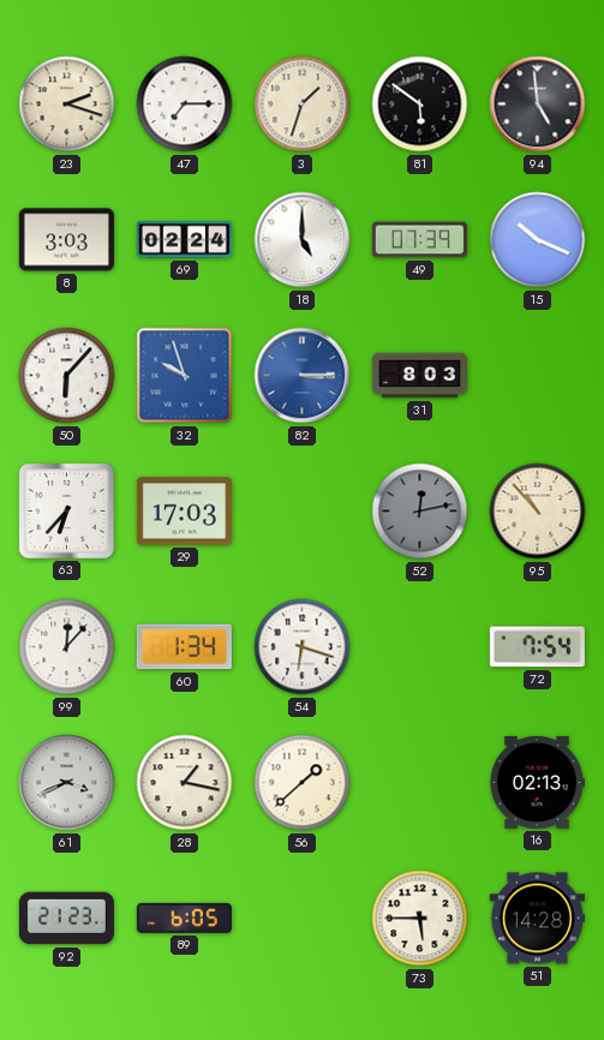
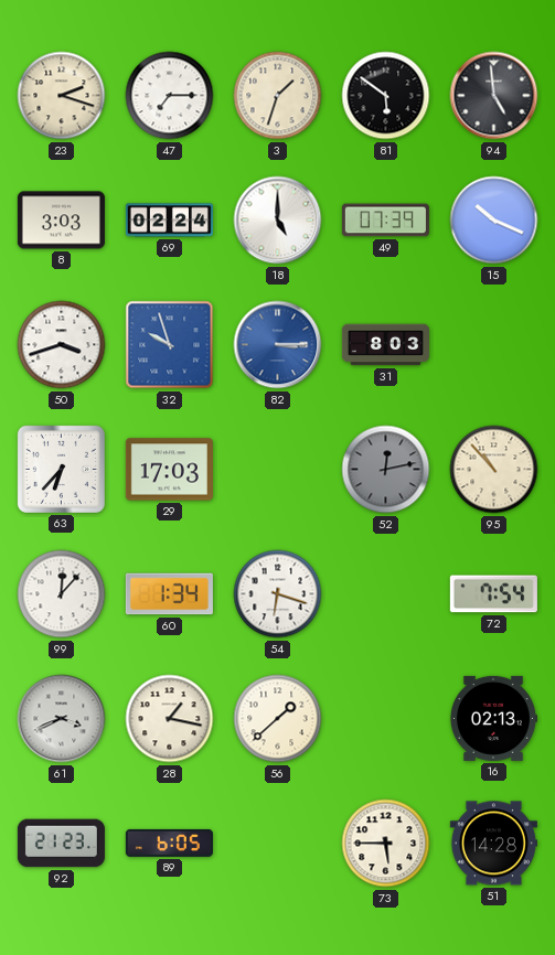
50: 6:07 -> 3:42 (62, 345)
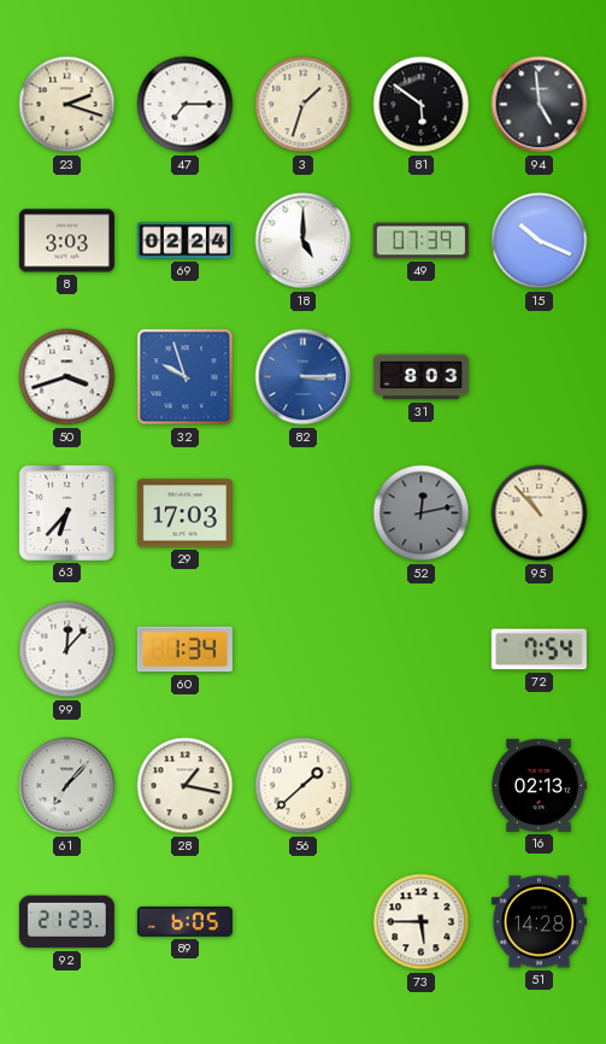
54: 6:18 -> none (278, 594)
61: 3:41 -> 7:07 (67, 786)
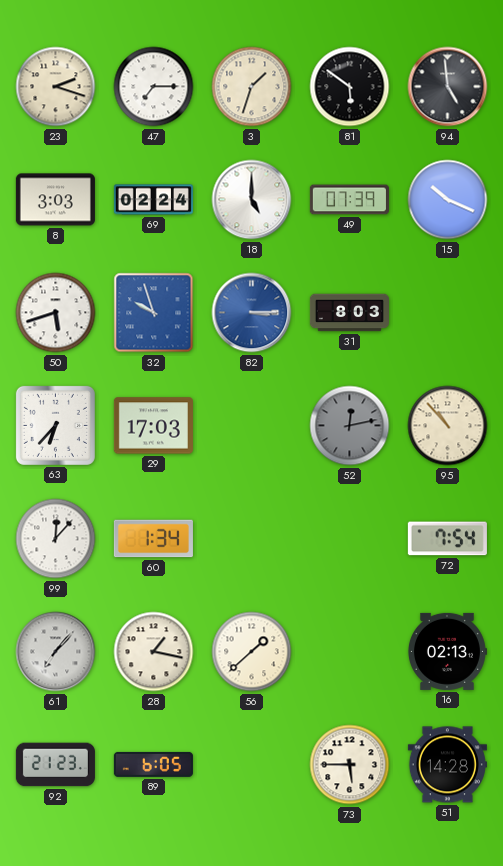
50: 3:42 -> 5:42 (56, 313)
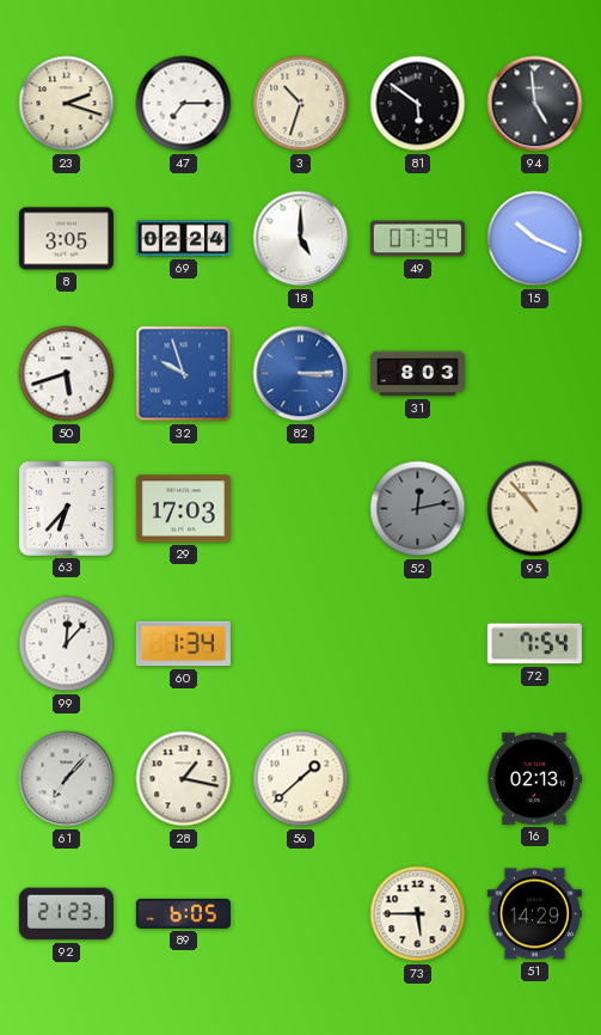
3: 1:33 -> 10:33 (301, 104)
8: 3:03 -> 3:05 (66, 239)
51: 14:28 -> 14:29 (534, 914)
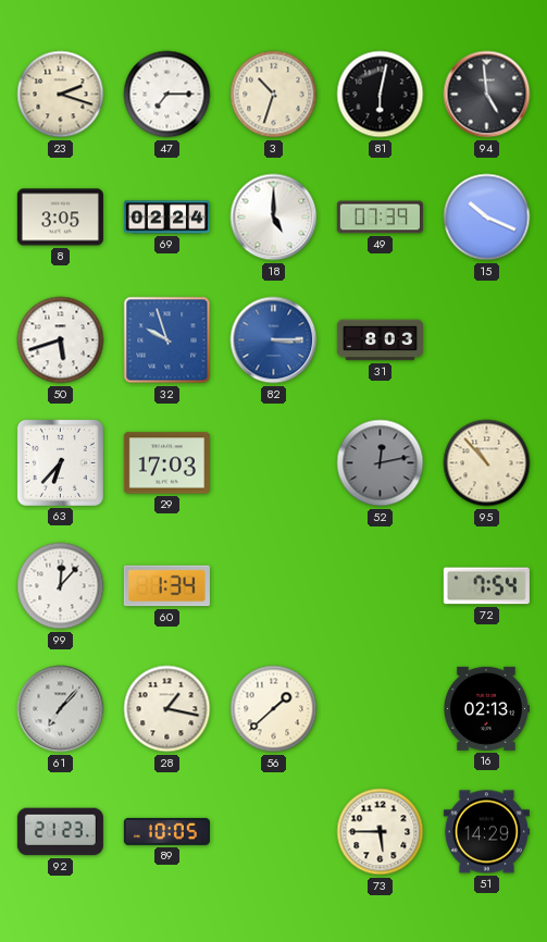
81: 5:51 -> 6:02 (381, 95)
89: 6:05 -> 10:05 (166, 831)
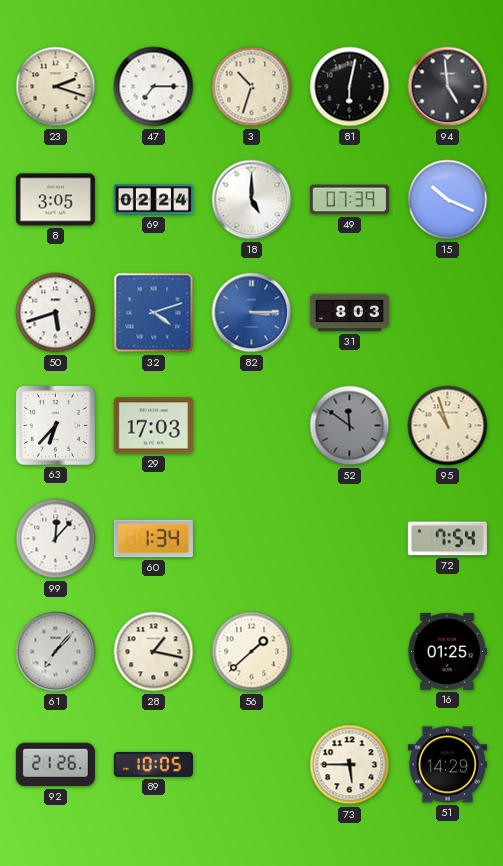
32: 9:57 -> 4:12 (154, 313)
52: 12:13 -> 11:51 (350, 426)
95: 10:53 -> 10:57 (448, 426)
16: 02:13 -> 01:25 (447, 651)
92: 21:23 -> 21:26 (55, 765)
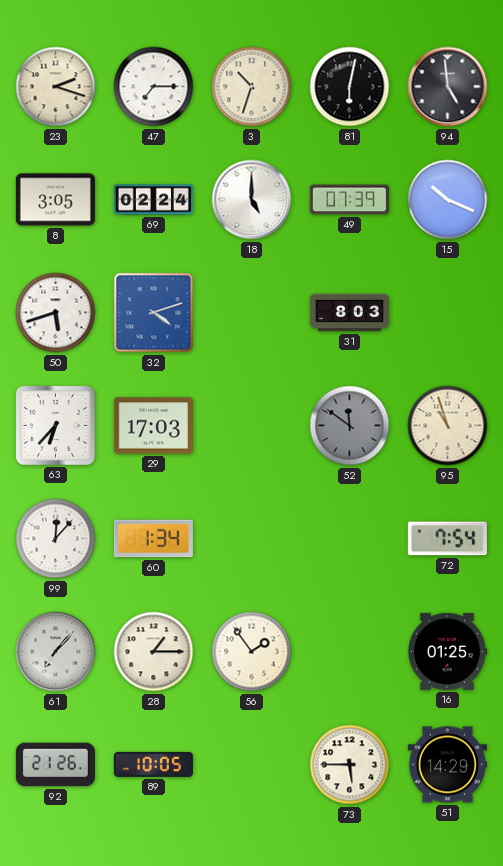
82: 3:15 -> none (252, 313)
28: 1:17 -> 1:15 (154, 652)
56: 1:38 -> 1:54 (252, 652)
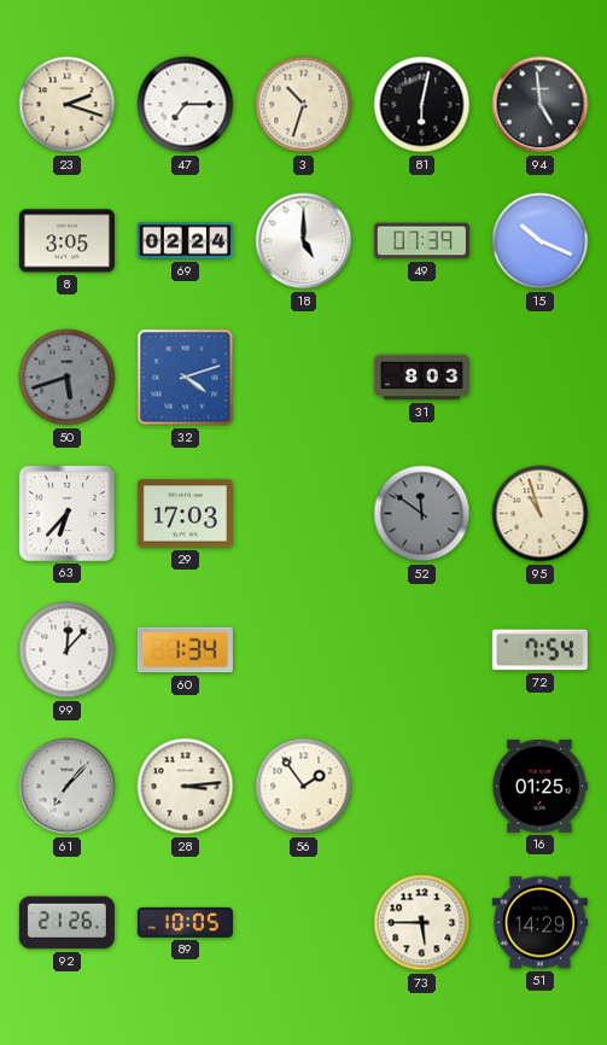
50 dial: white -> grey (68, 378)
28: 1:15 -> 3:14 (186, 787)
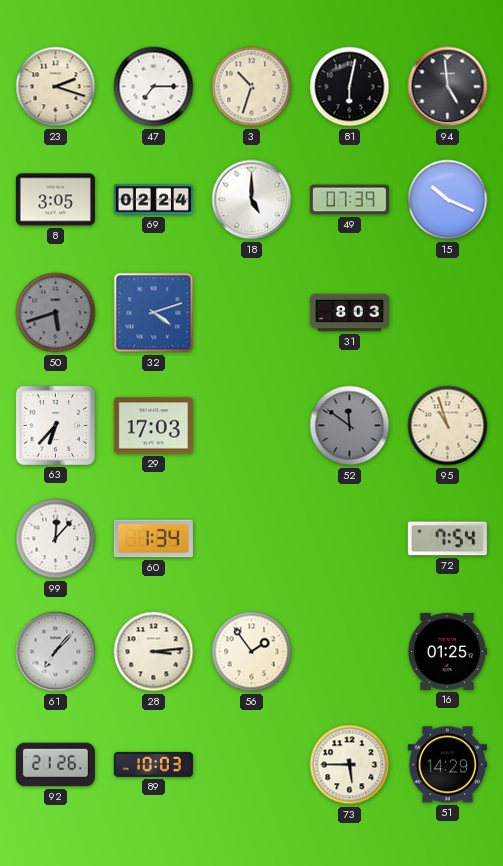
89: 10:05 -> 10:03 (153, 764)
